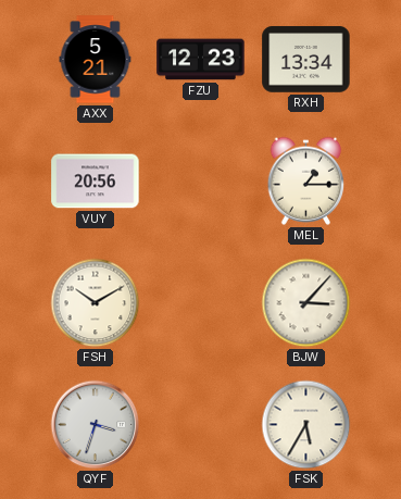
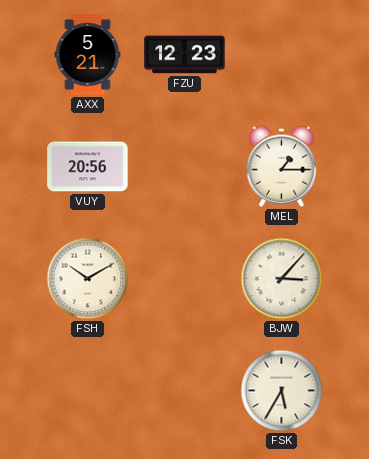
RXH: 13:34 -> none (306, 60)
QYF: 3:33 -> none (96, 425)
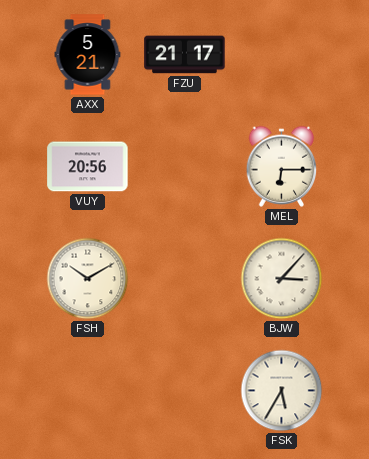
FZU: 12:23 -> 21:17 (185, 55)
MEL: 1:15 -> 6:15 (282, 166)
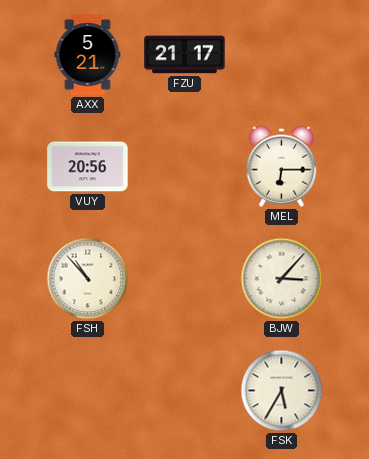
FSH: 10:10 -> 10:53 (88, 279)
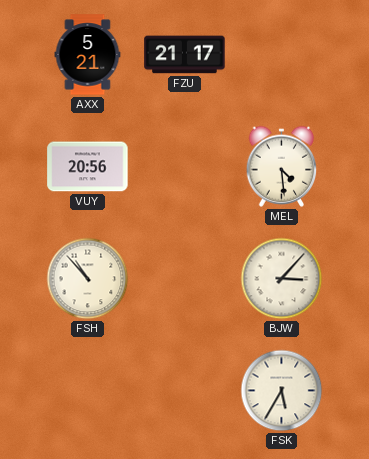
MEL: 6:15 -> 4:29 (282, 166)
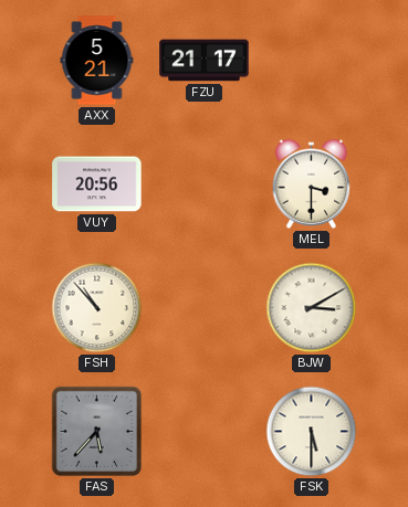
MEL: 4:29 -> 3:30 (312, 183)
BJW: 3:07 -> 3:10 (312, 308)
FAS: none -> 5:37 (97, 432)
FSK: 5:35 -> 5:30 (312, 432)
